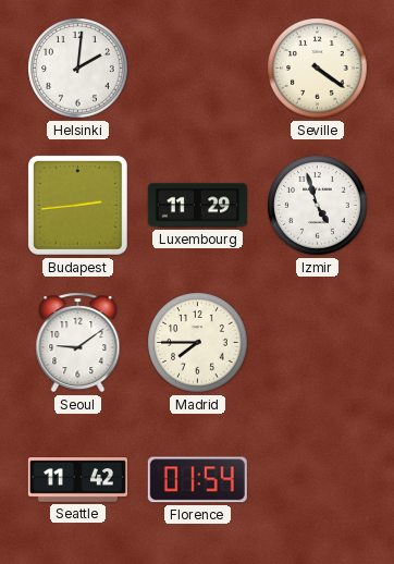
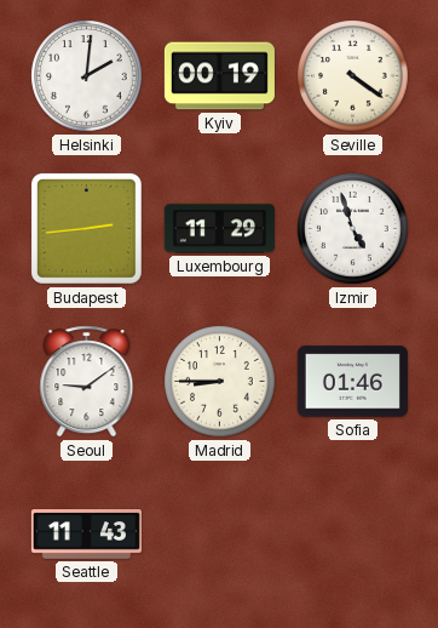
Kyiv: none -> 00:19 (219, 76)
Madrid: 7:45 -> 8:45 (220, 382)
Sofia: none -> 01:46 (352, 382)
Seattle: 11:42 -> 11:43 (86, 535)
Florence: 01:54 -> none (197, 480)
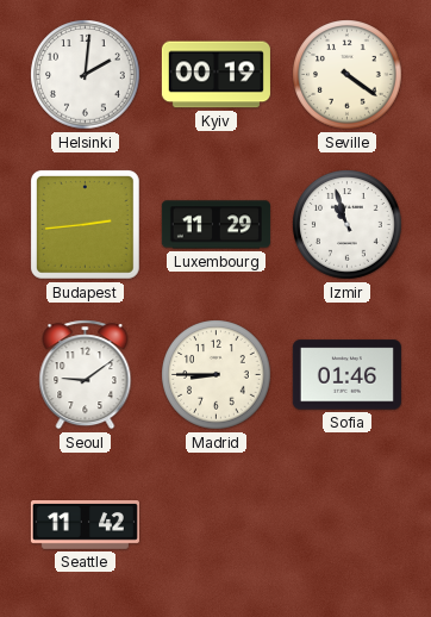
Izmir: 4:57 -> 10:57 (348, 225)
Seattle: 11:43 -> 11:42 (85, 525)
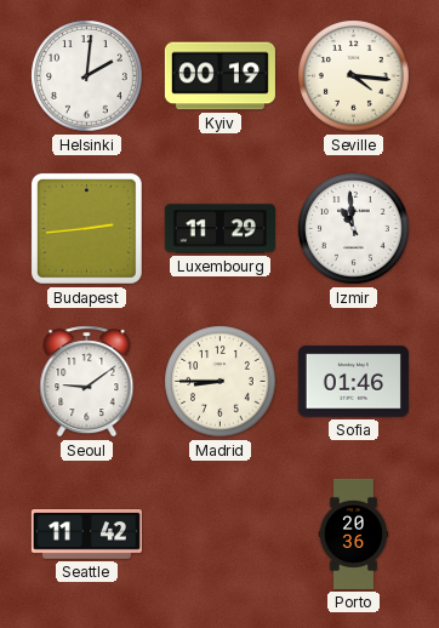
Seville: 4:21 -> 4:16 (354, 76)
Izmir: 10:57 -> 10:59 (354, 229)
Porto: none -> 20:36 (354, 533)
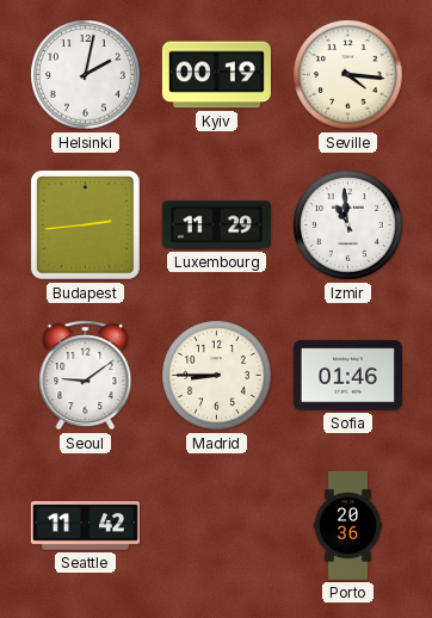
Helsinki: 2:01 -> 2:02 (86, 75)
